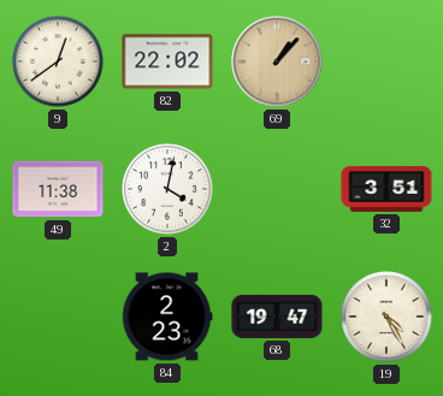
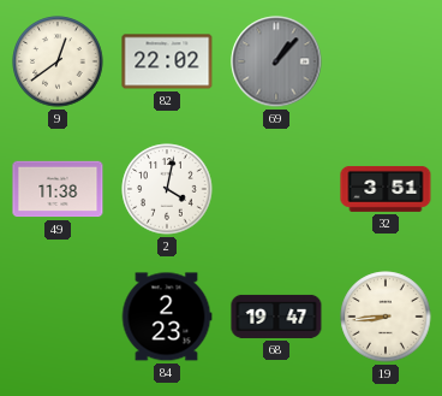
69 dial: champagne -> grey (276, 61)
19: 4:25 -> 8:44 (386, 317)
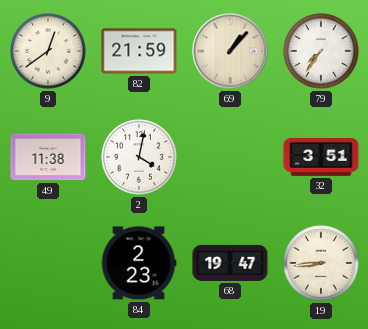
82: 22:02 -> 21:59 (139, 51)
69 dial: grey -> cream (230, 51)
79: none -> 7:36 (321, 51)
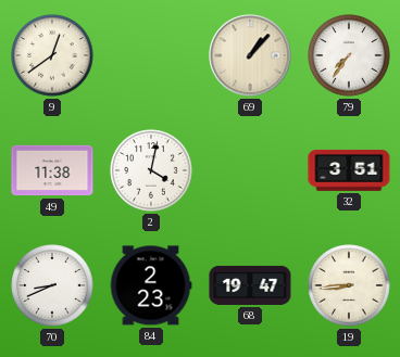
82: 21:59 -> none (139, 51)
70: none -> 8:41 (52, 285)
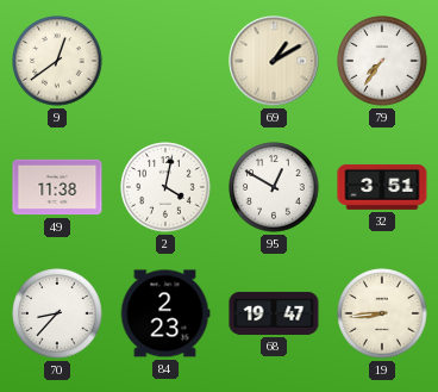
69: 1:07 -> 1:10 (274, 61)
95: none -> 12:50 (274, 187)
70: 8:41 -> 8:37 (57, 313)
